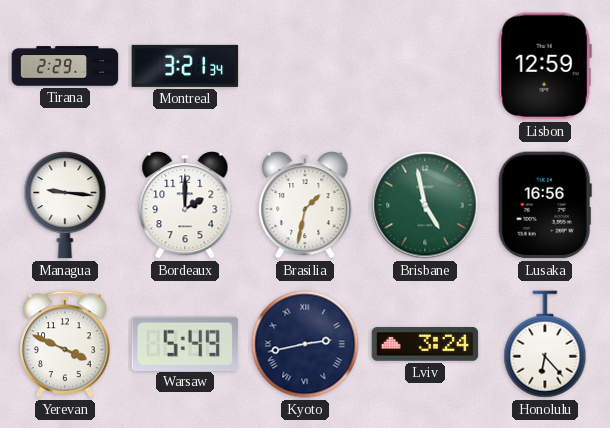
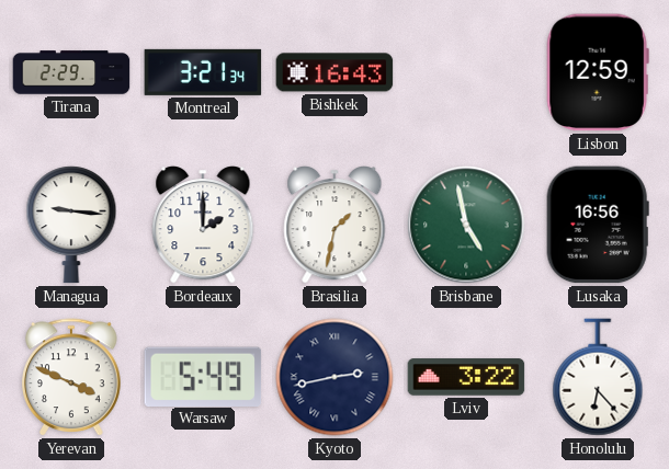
Bishkek: none -> 16:43 (334, 72)
Lviv: 3:24 -> 3:22 (466, 377)
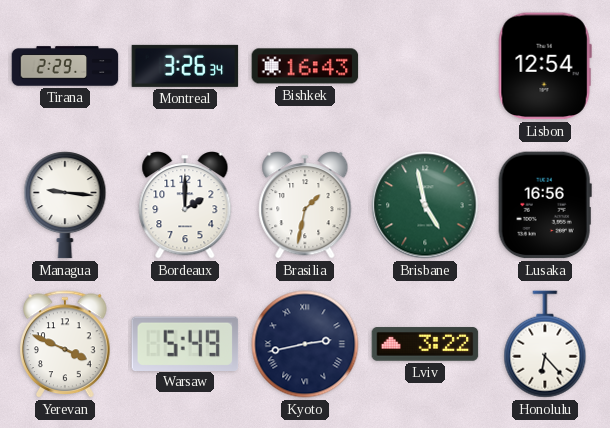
Montreal: 3:21 -> 3:26 (185, 66)
Lisbon: 12:59 -> 12:54 (545, 66)
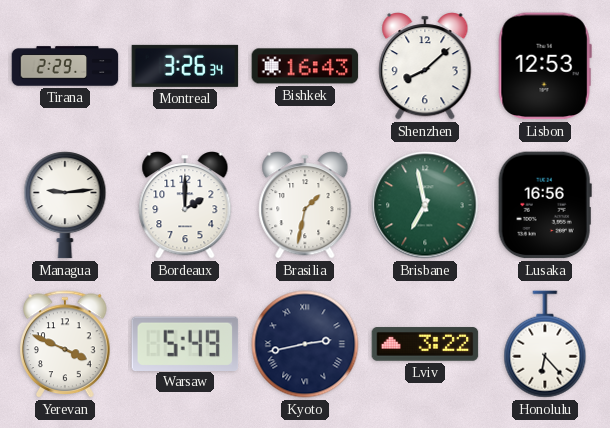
Shenzhen: none -> 8:08 (425, 66)
Lisbon: 12:54 -> 12:53 (545, 66)
Managua: 9:16 -> 9:14 (65, 205)
Brisbane: 4:58 -> 6:58 (425, 205)
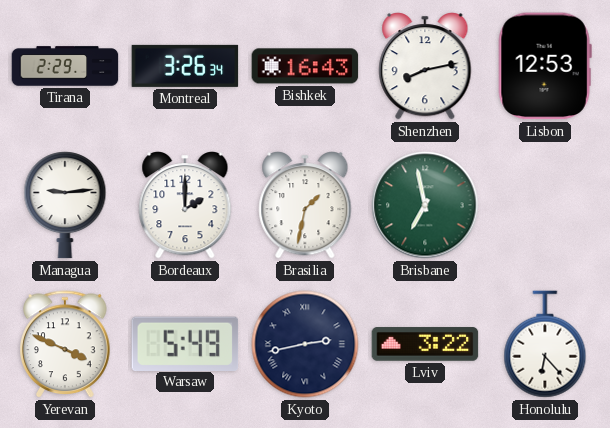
Shenzhen: 8:08 -> 8:13 (425, 66)
Lusaka: 16:56 -> none (545, 205)
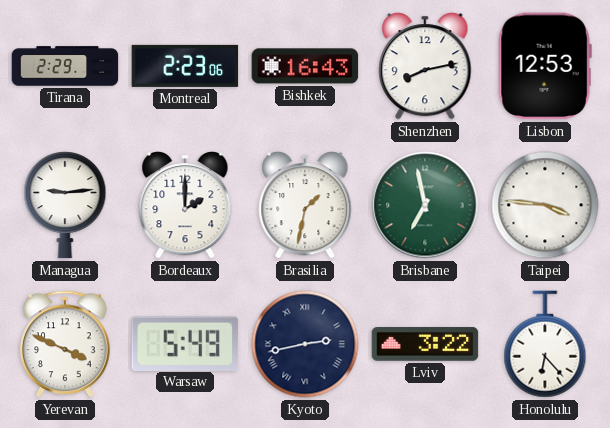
Montreal: 3:26 -> 2:23 (185, 66)
Taipei: none -> 3:46 (545, 205)
